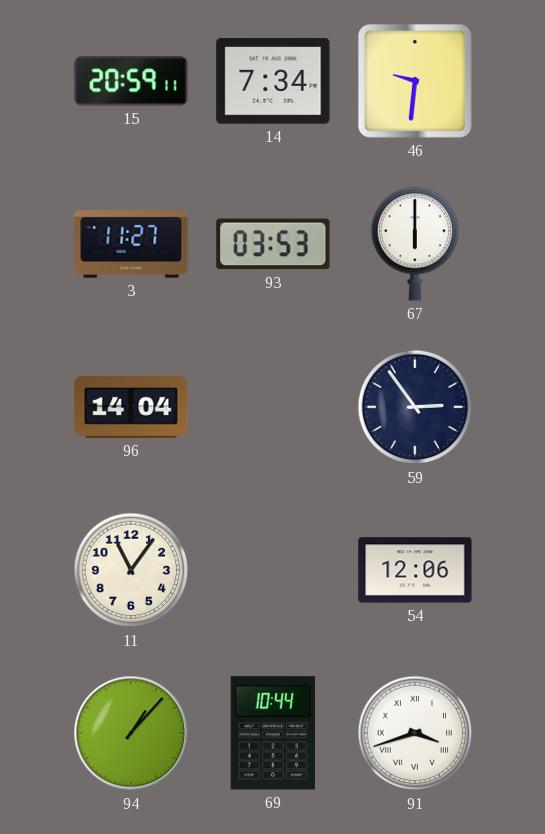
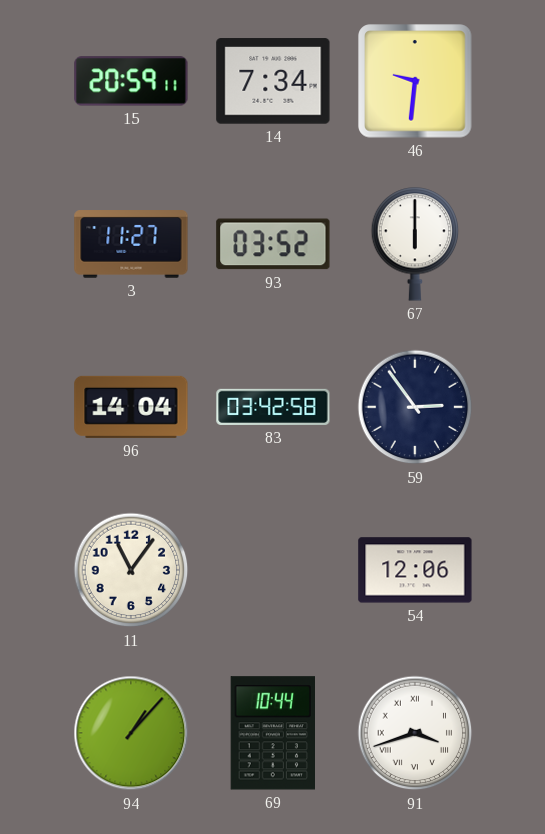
93: 03:53 -> 03:52 (273, 244)
83: none -> 03:42 (273, 407)
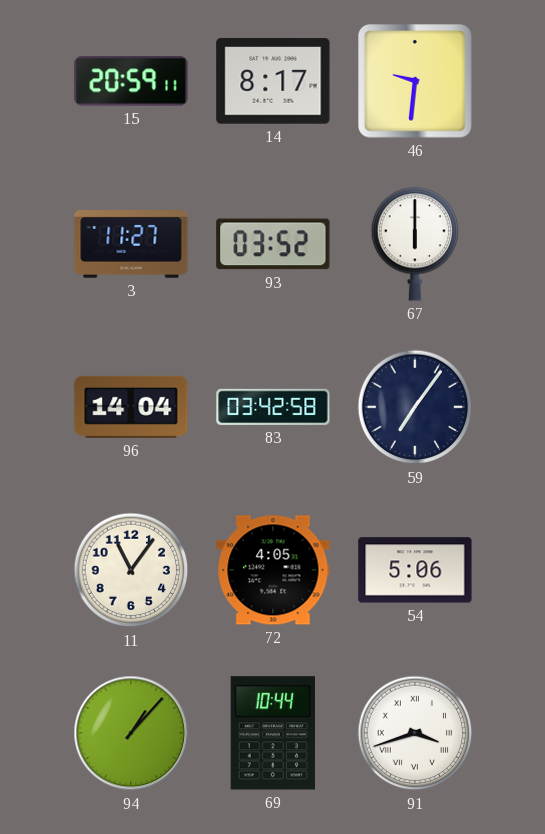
14: 7:34 -> 8:17 (273, 81)
59: 2:54 -> 7:06 (415, 407)
72: none -> 4:05 (273, 570)
54: 12:06 -> 5:06 (415, 570)
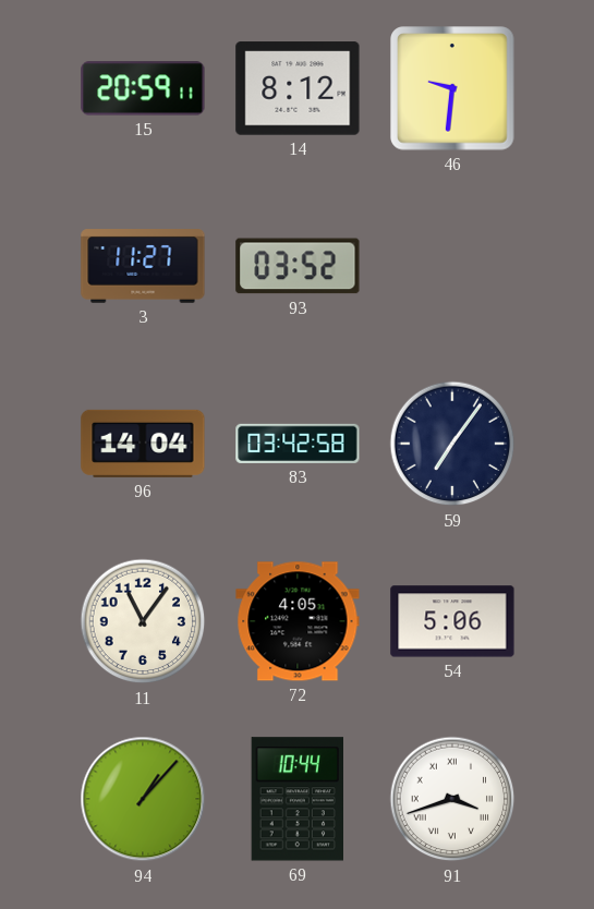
14: 8:17 -> 8:12 (298, 88)
67: 6:00 -> none (415, 244)
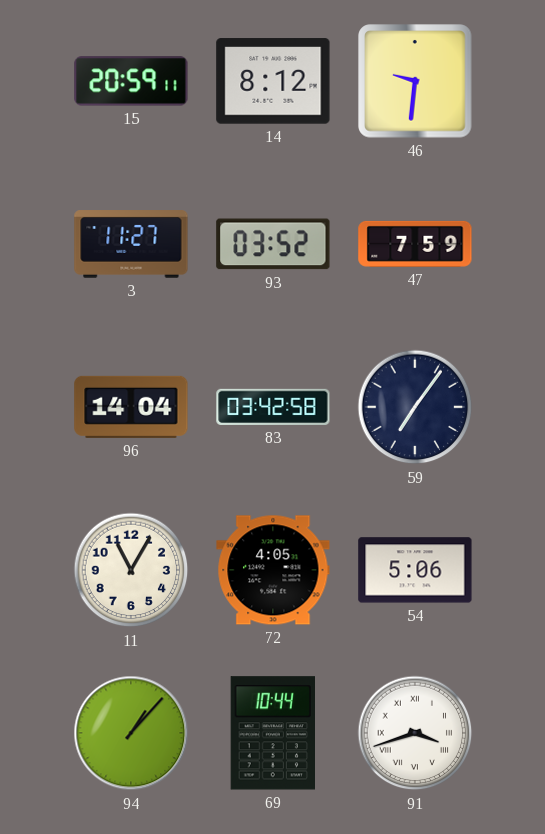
47: none -> 7:59 (415, 244)
11: 11:06 -> 11:05 (131, 570)
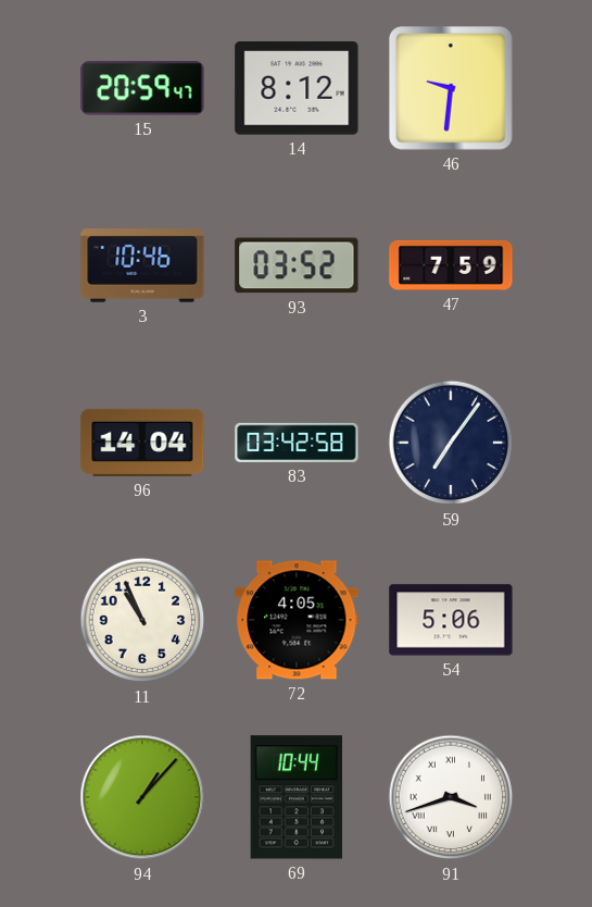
15: 20:59:11 -> 20:59:47 (142, 88)
3: 11:27 -> 10:46 (142, 265)
11: 11:05 -> 10:56 (142, 620)
